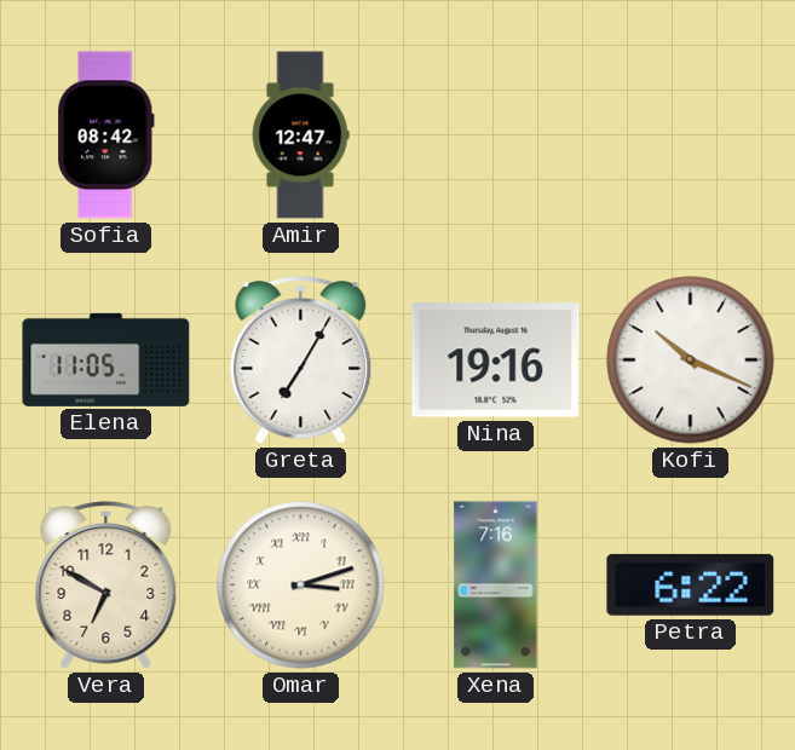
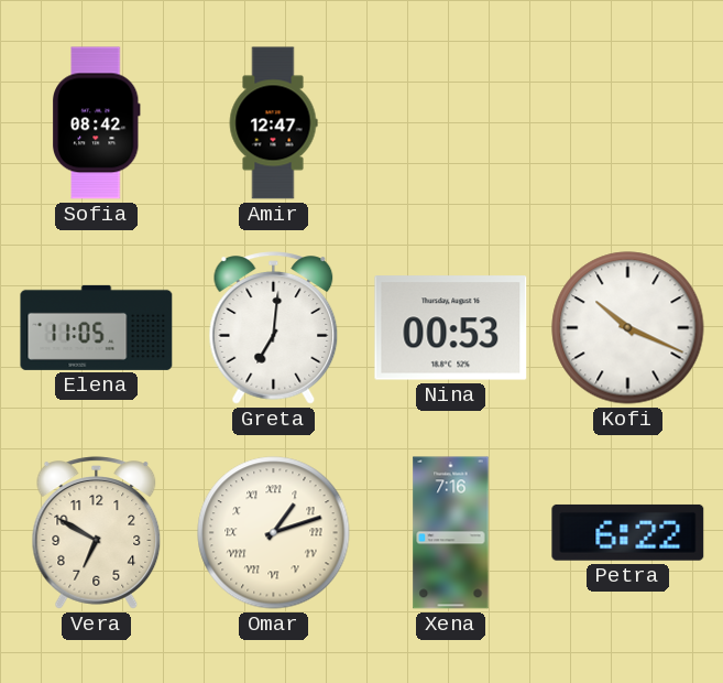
Greta: 7:05 -> 7:01 (274, 328)
Nina: 19:16 -> 00:53 (451, 328)
Omar: 3:12 -> 1:12 (274, 533)
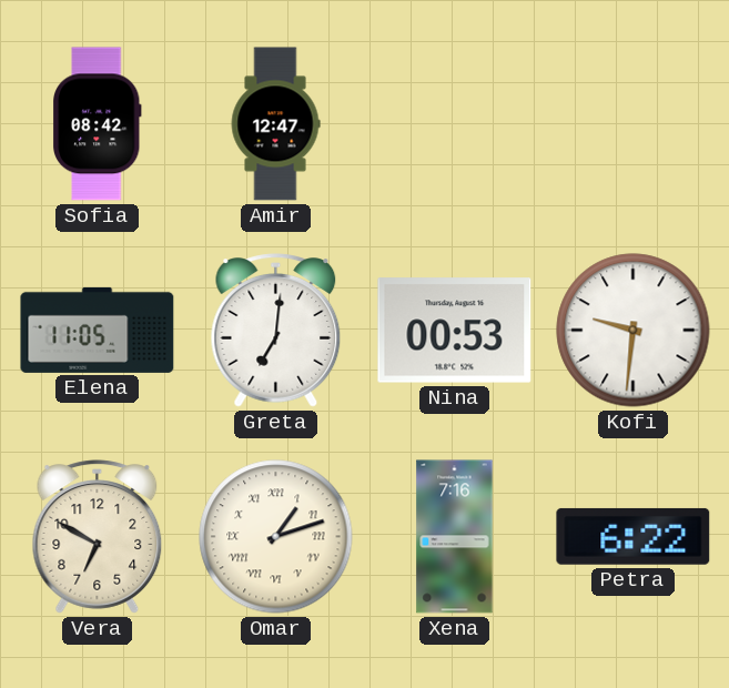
Kofi: 10:19 -> 9:31 (634, 331)
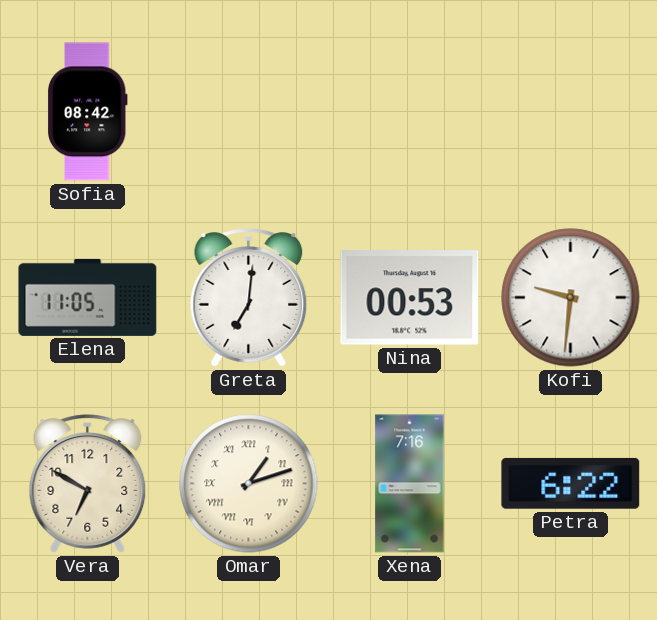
Amir: 12:47 -> none (275, 124)
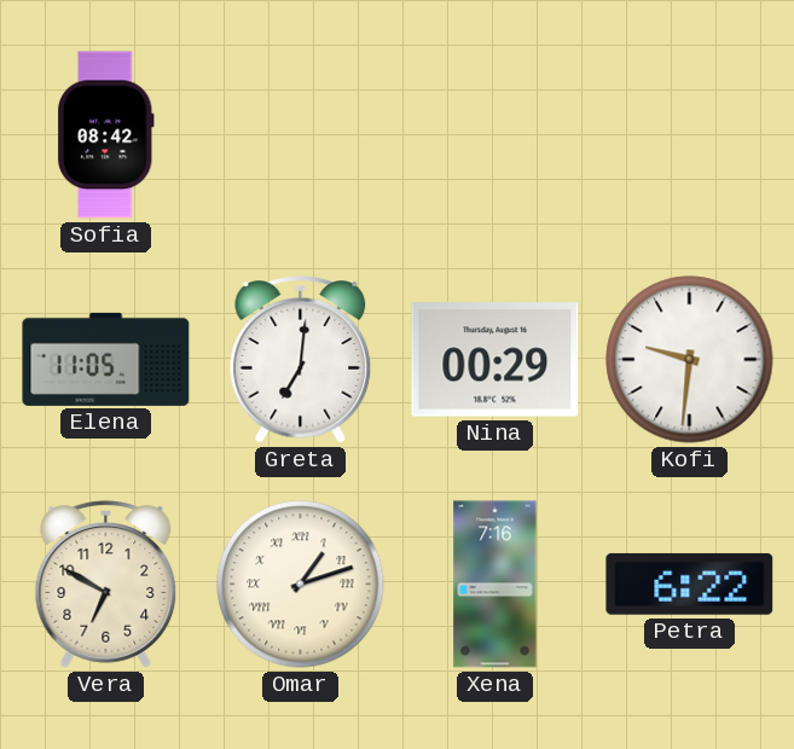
Nina: 00:53 -> 00:29 (495, 360)
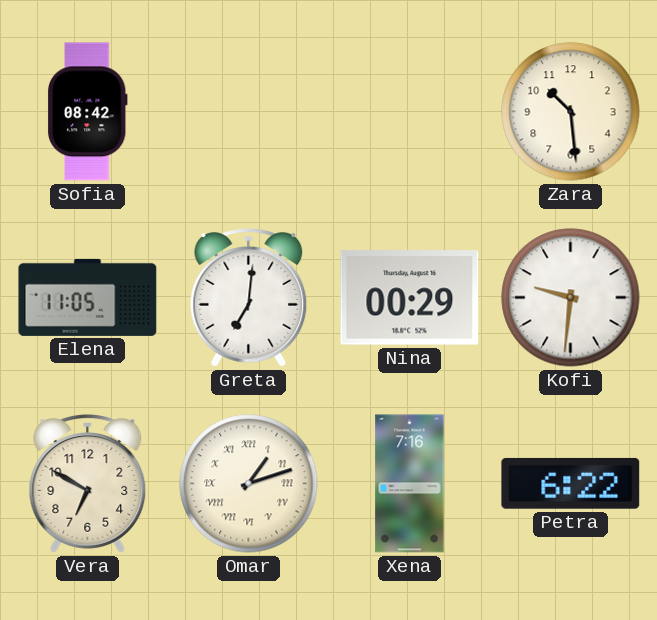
Zara: none -> 10:29 (571, 112)
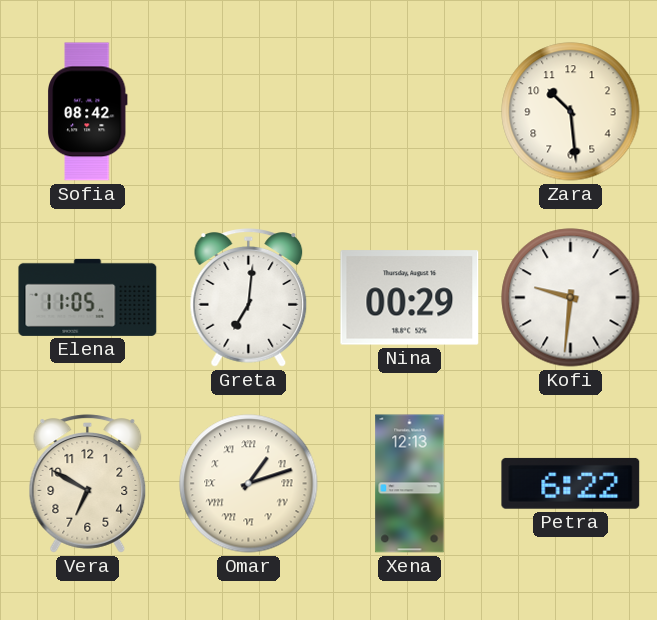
Xena: 7:16 -> 12:13 (410, 484)
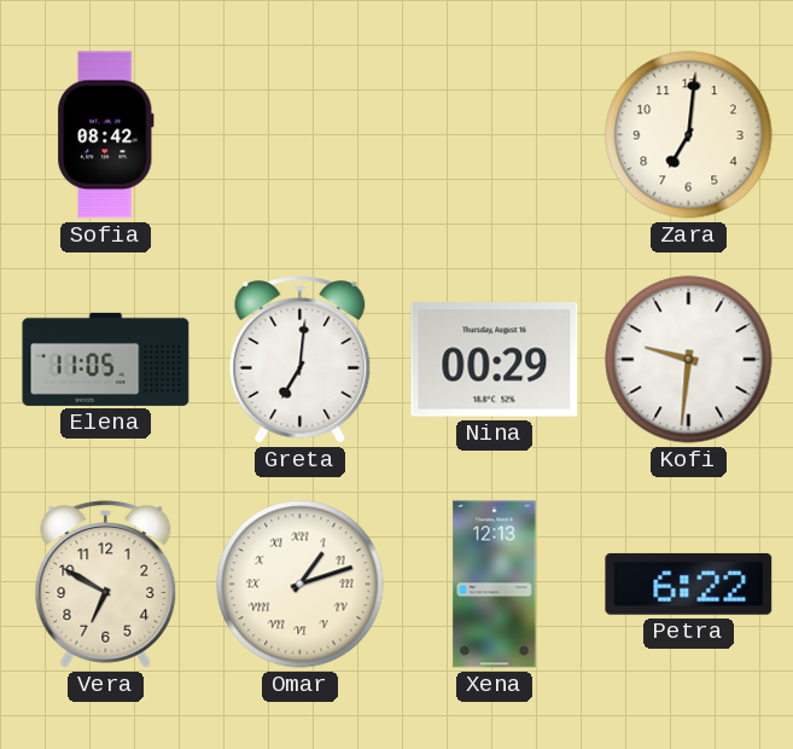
Zara: 10:29 -> 7:01 (689, 135)
